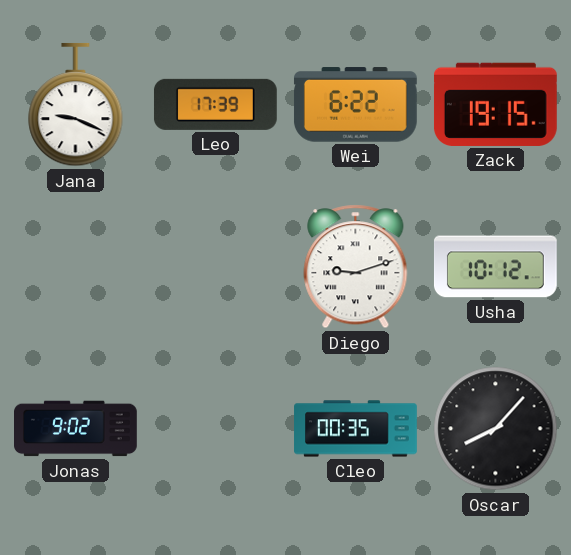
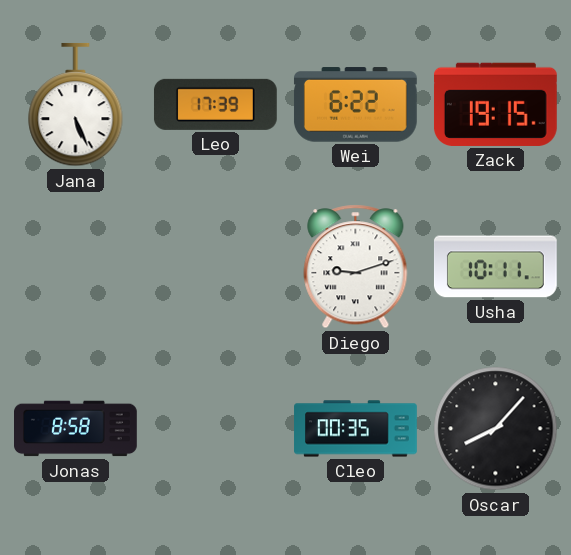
Jana: 9:19 -> 5:26 (76, 105)
Usha: 10:12 -> 10:11 (495, 267)
Jonas: 9:02 -> 8:58 (76, 429)
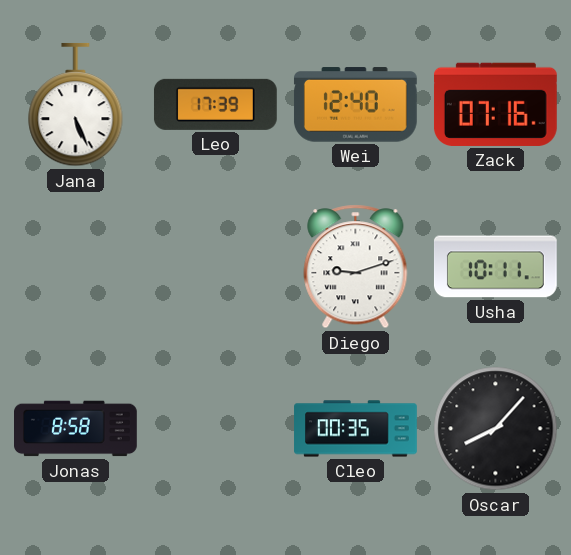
Wei: 6:22 -> 12:40 (355, 105)
Zack: 19:15 -> 07:16 (495, 104)
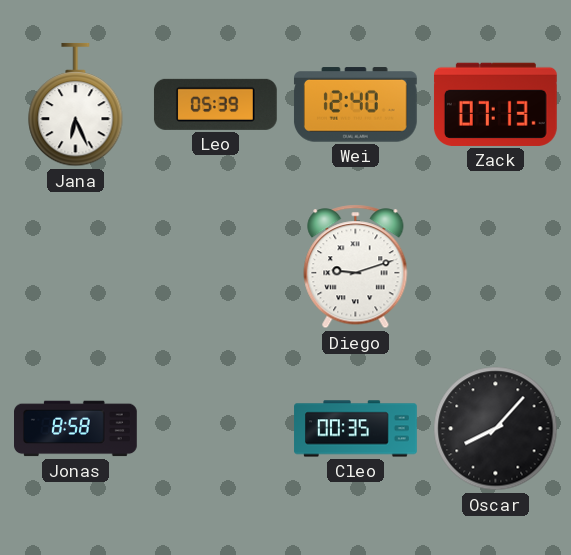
Jana: 5:26 -> 6:26 (76, 105)
Leo: 17:39 -> 05:39 (215, 104)
Zack: 07:16 -> 07:13 (495, 104)
Usha: 10:11 -> none (495, 267)
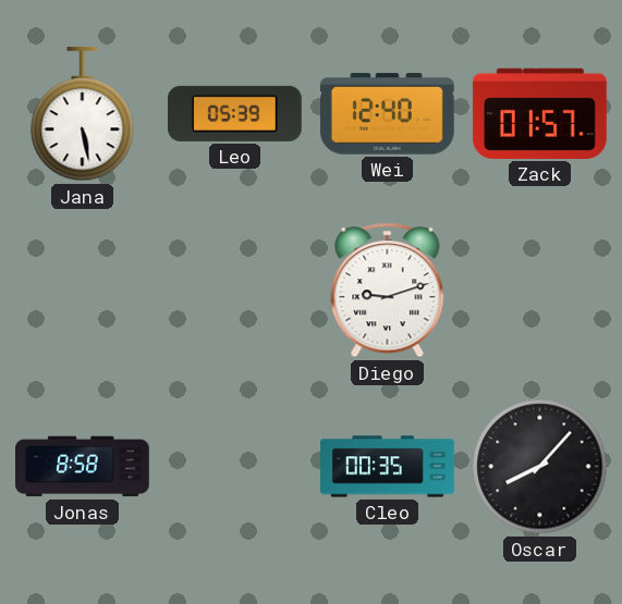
Jana: 6:26 -> 5:28 (83, 114)
Zack: 07:13 -> 01:57 (539, 113)
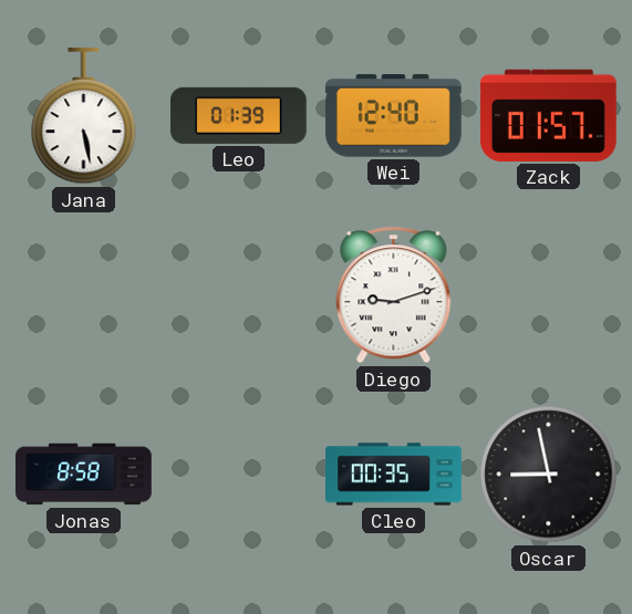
Leo: 05:39 -> 01:39 (238, 115)
Oscar: 8:07 -> 8:58 (549, 475)
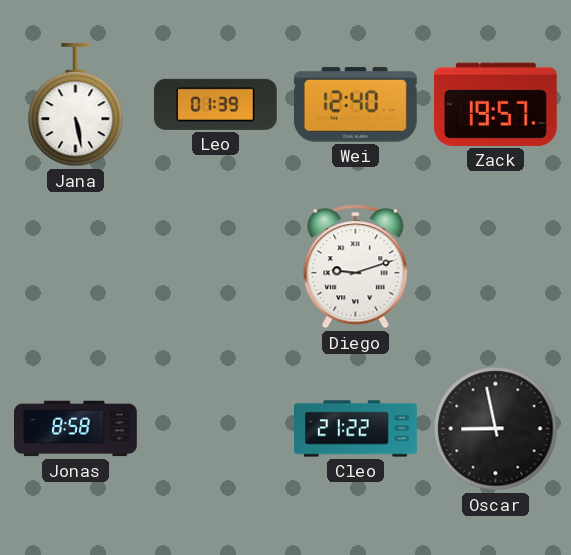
Zack: 01:57 -> 19:57 (495, 104)
Cleo: 00:35 -> 21:22 (356, 429)
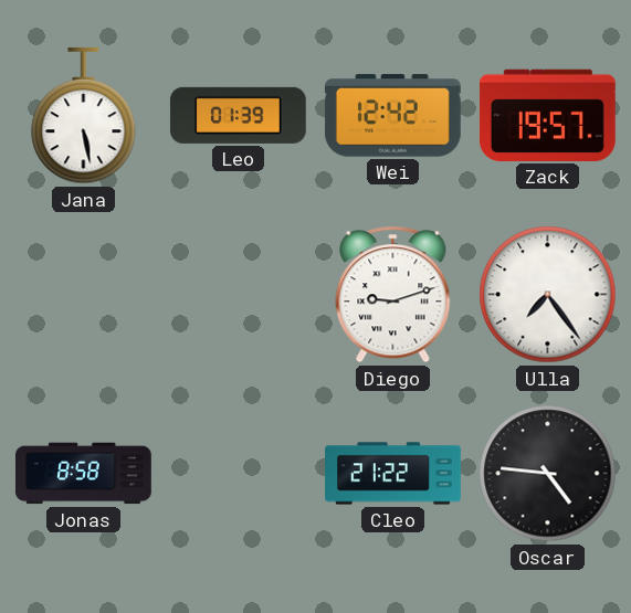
Wei: 12:40 -> 12:42 (392, 116)
Ulla: none -> 7:24 (548, 295)
Oscar: 8:58 -> 4:46 (548, 474)
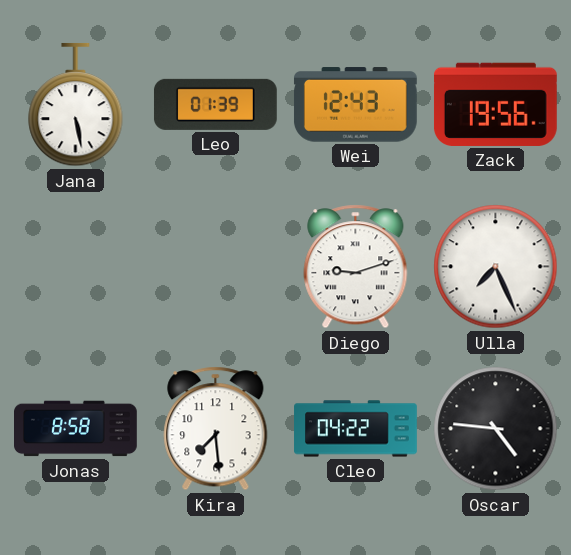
Wei: 12:42 -> 12:43 (355, 105)
Zack: 19:57 -> 19:56 (495, 104)
Ulla: 7:24 -> 7:26 (496, 267)
Kira: none -> 7:29 (216, 429)
Cleo: 21:22 -> 04:22 (356, 429)
